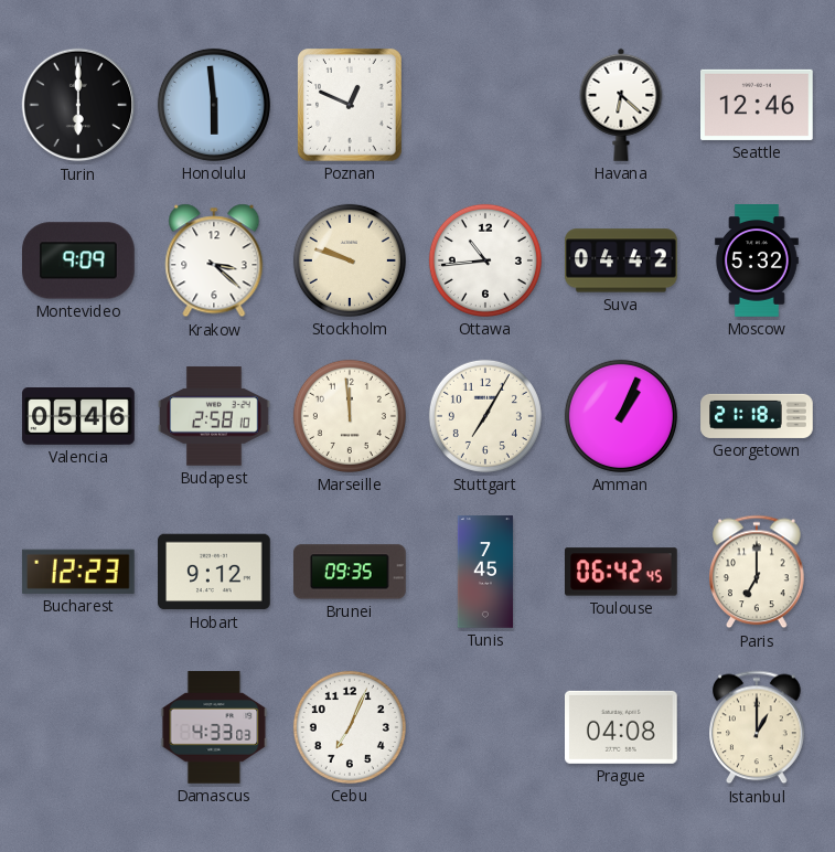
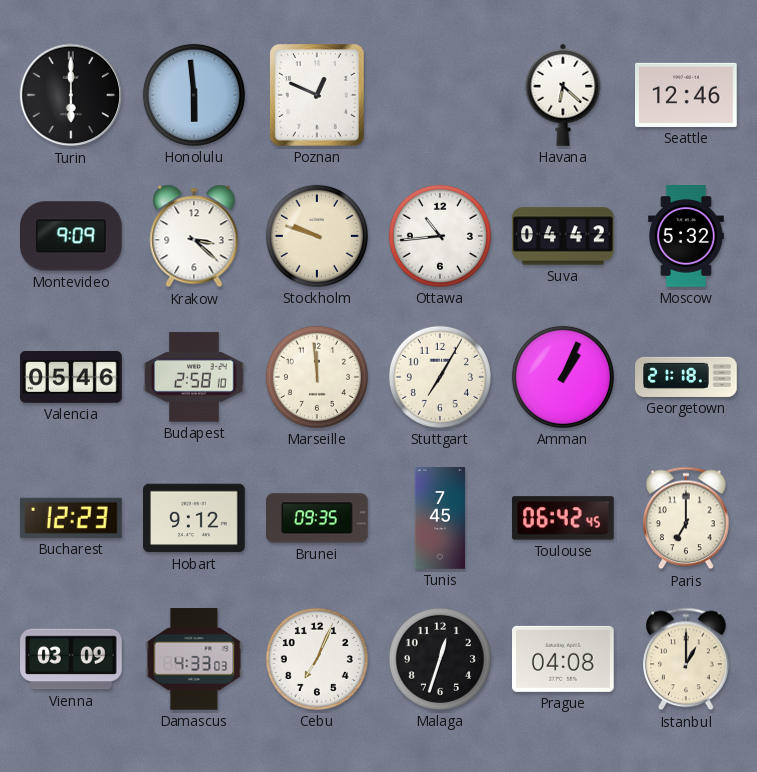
Vienna: none -> 03:09 (71, 659)
Malaga: none -> 12:33 (440, 659)
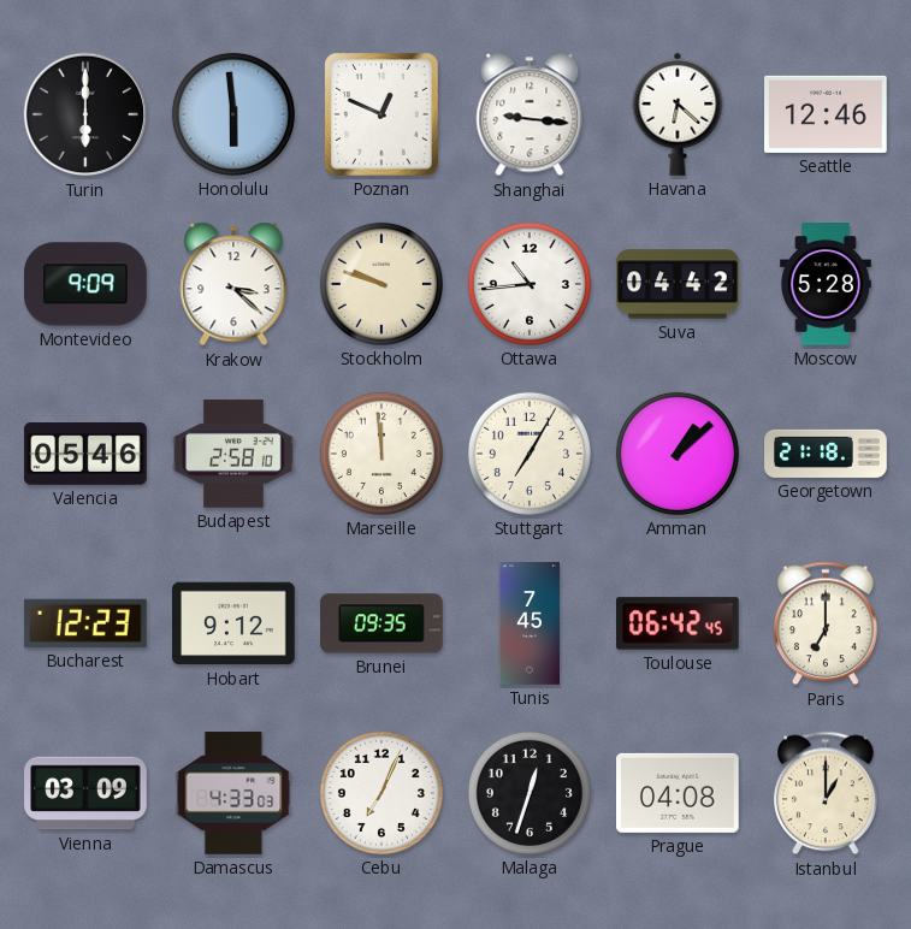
Shanghai: none -> 9:16 (530, 114)
Moscow: 5:32 -> 5:28 (827, 284)
Amman: 1:04 -> 1:08 (678, 454)
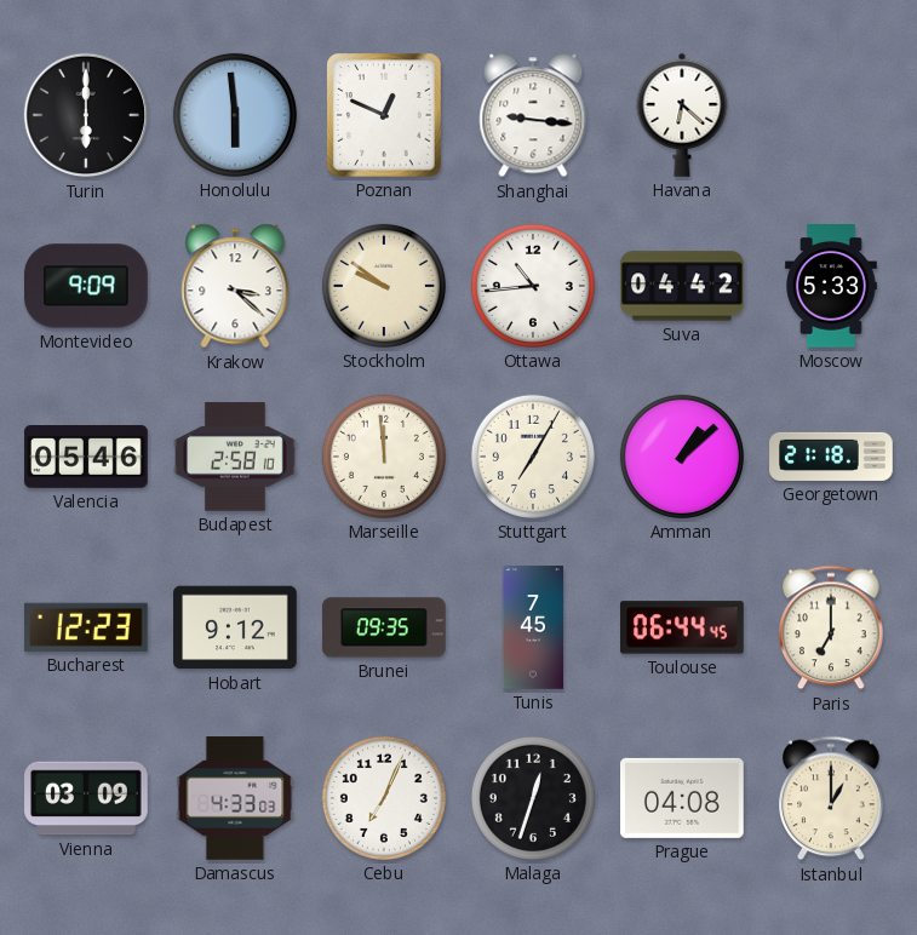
Seattle: 12:46 -> none (826, 114)
Stockholm: 9:48 -> 9:51 (384, 286)
Moscow: 5:28 -> 5:33 (832, 286)
Toulouse: 06:42 -> 06:44 (683, 627)
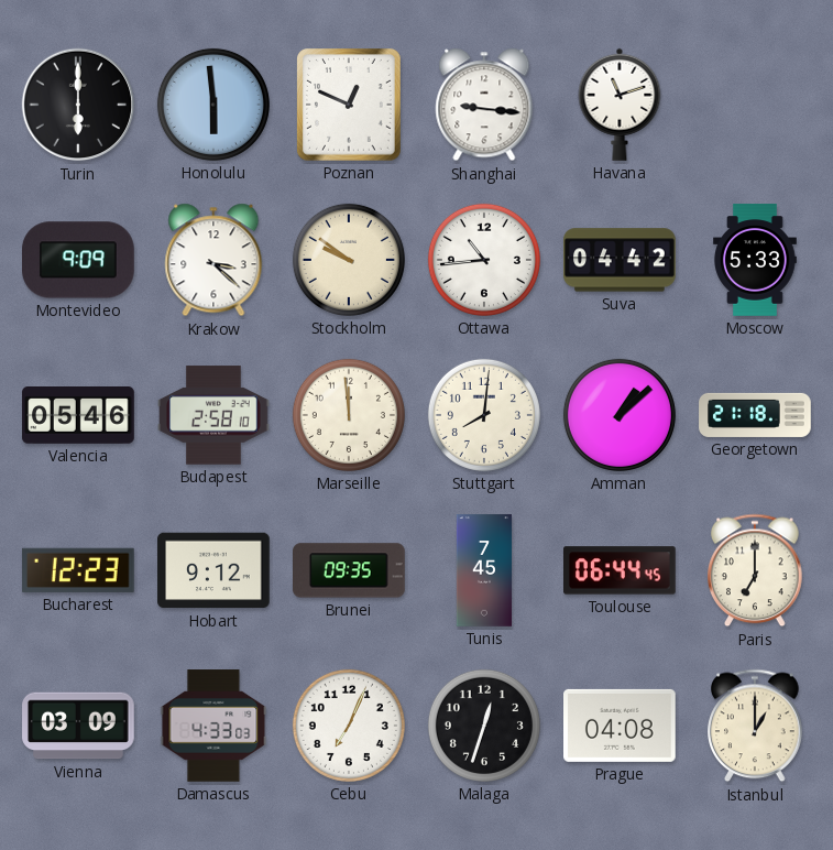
Havana: 6:22 -> 11:12 (620, 105)
Stuttgart: 7:05 -> 8:01 (484, 415)
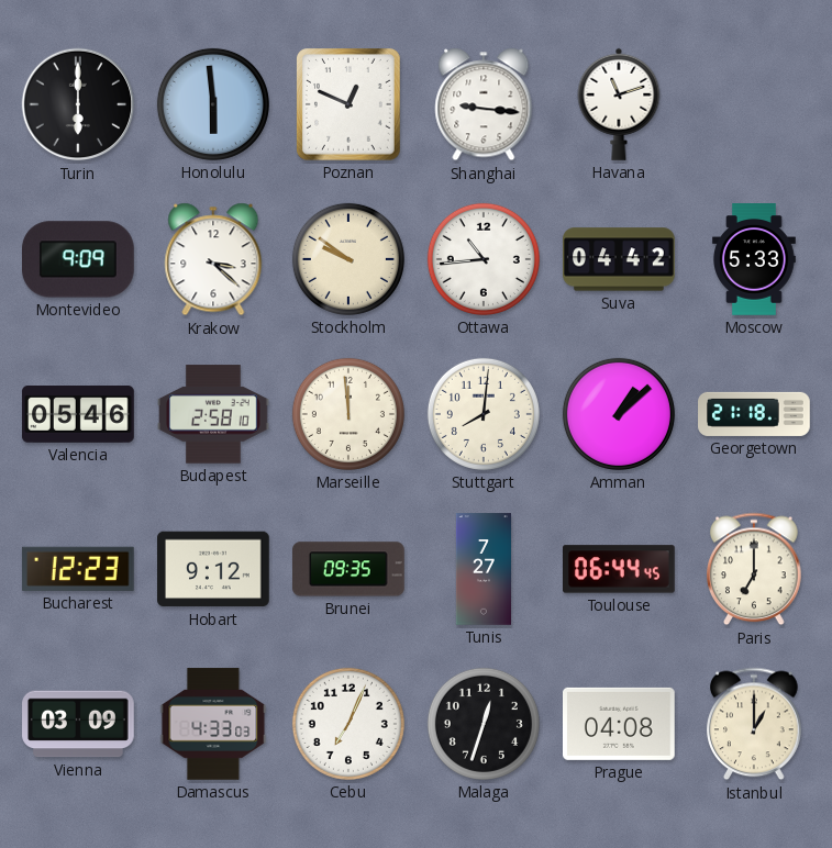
Tunis: 7:45 -> 7:27 (484, 569)
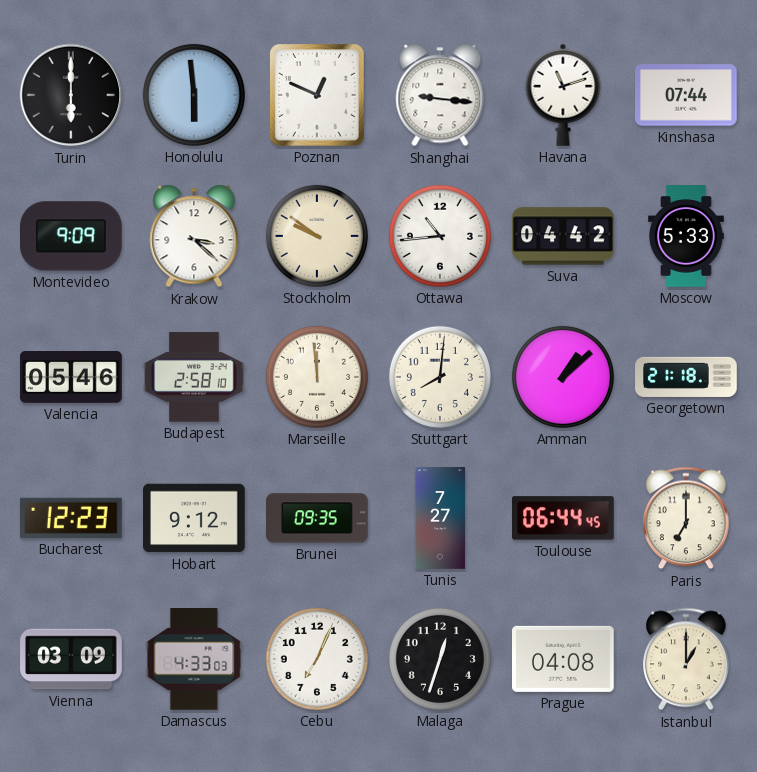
Kinshasa: none -> 07:44 (687, 95)
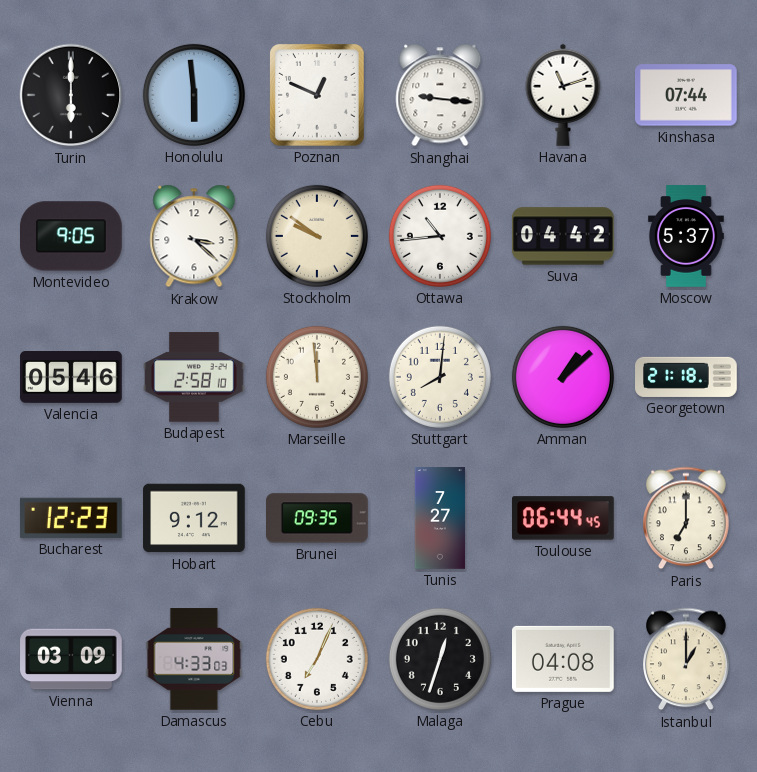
Montevideo: 9:09 -> 9:05 (72, 236)
Moscow: 5:33 -> 5:37 (687, 236)
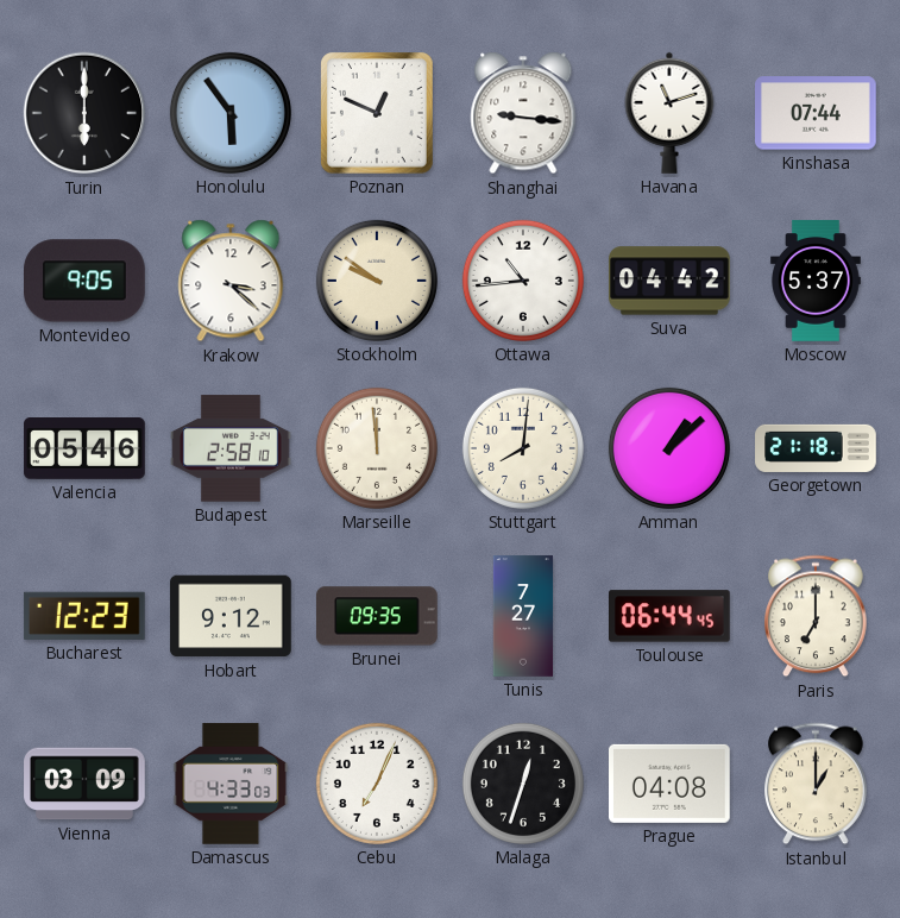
Honolulu: 5:59 -> 5:54 (231, 113)
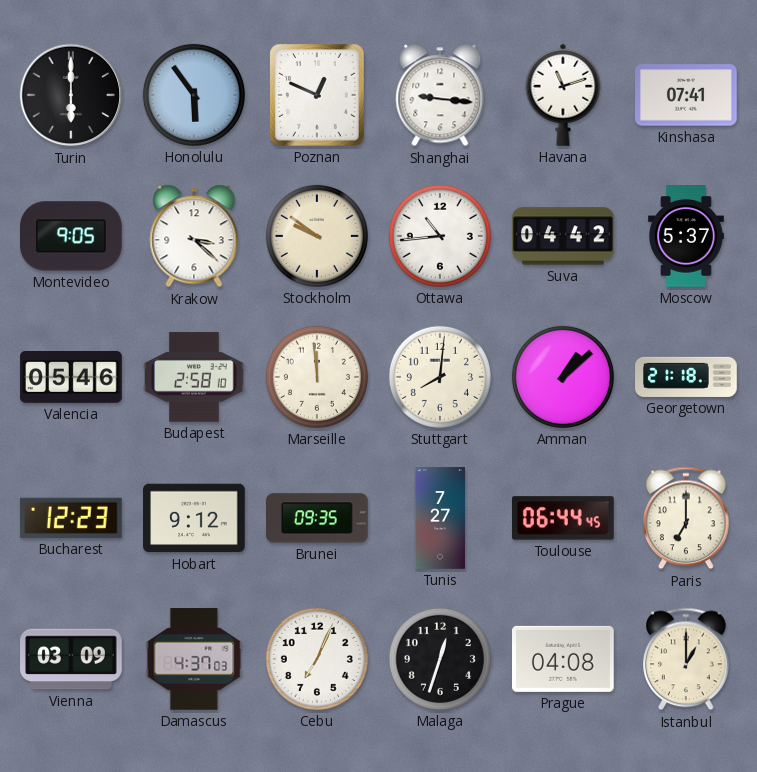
Kinshasa: 07:44 -> 07:41 (687, 95)
Damascus: 4:33 -> 4:37 (194, 659)
